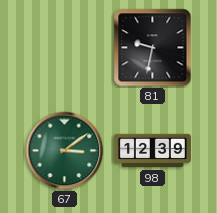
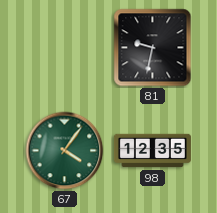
67: 3:09 -> 4:06 (65, 151)
98: 12:39 -> 12:35 (152, 151)
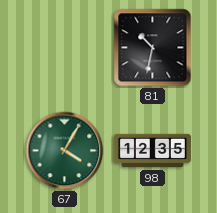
81: 9:32 -> 10:32 (153, 48)
67: 4:06 -> 4:05 (65, 151)
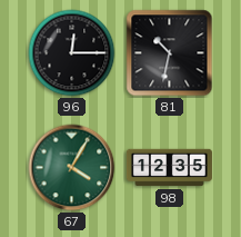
96: none -> 12:15 (72, 53)
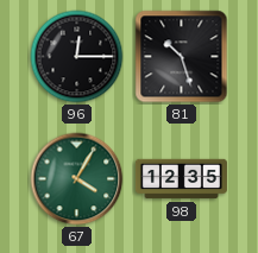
81: 10:32 -> 10:27 (182, 57)
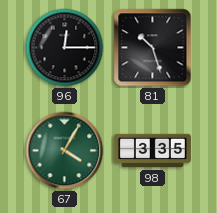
98: 12:35 -> 3:35 (152, 151)
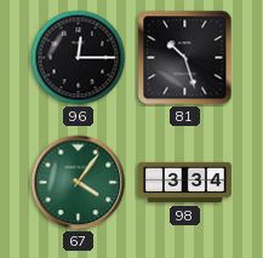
67: 4:05 -> 4:06 (79, 183)
98: 3:35 -> 3:34 (184, 183)
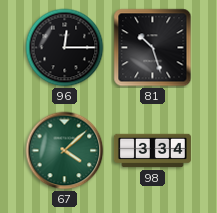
67: 4:06 -> 4:08 (65, 151)
